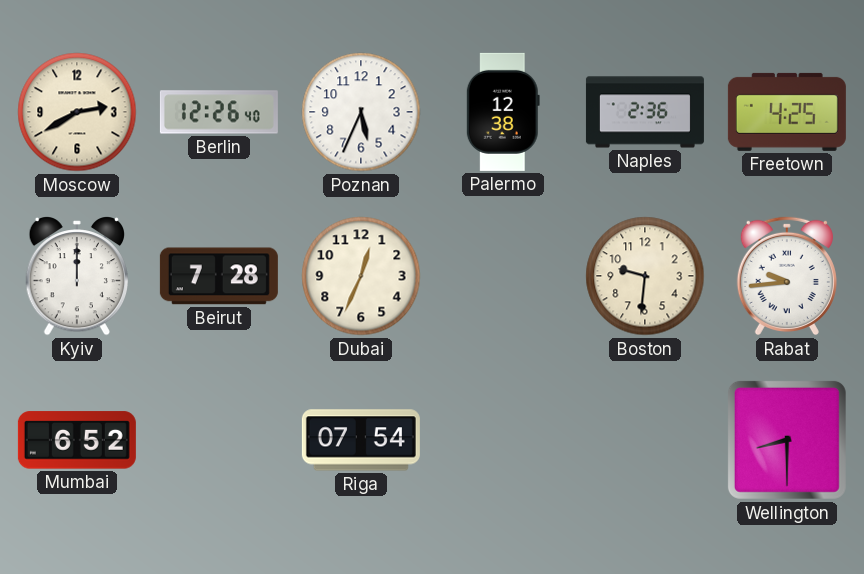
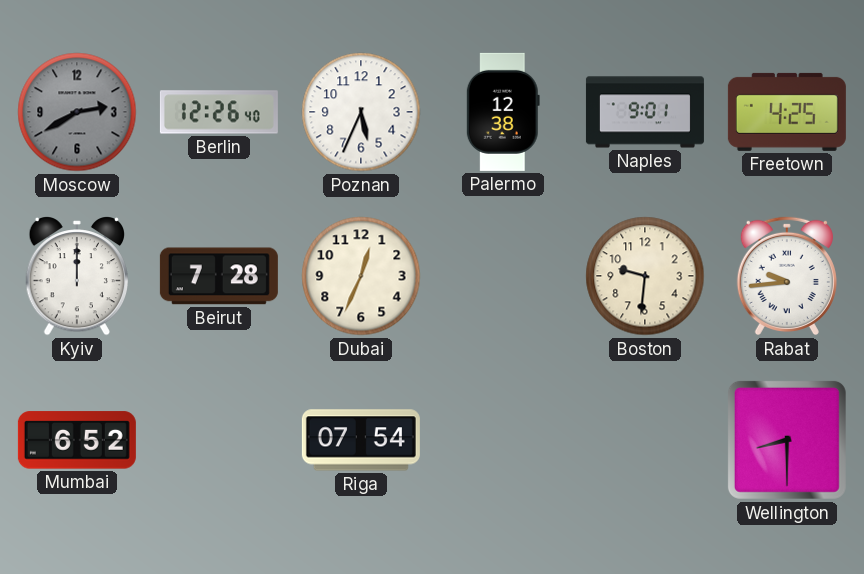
Moscow dial: cream -> grey (77, 112)
Naples: 2:36 -> 9:01 (645, 112)
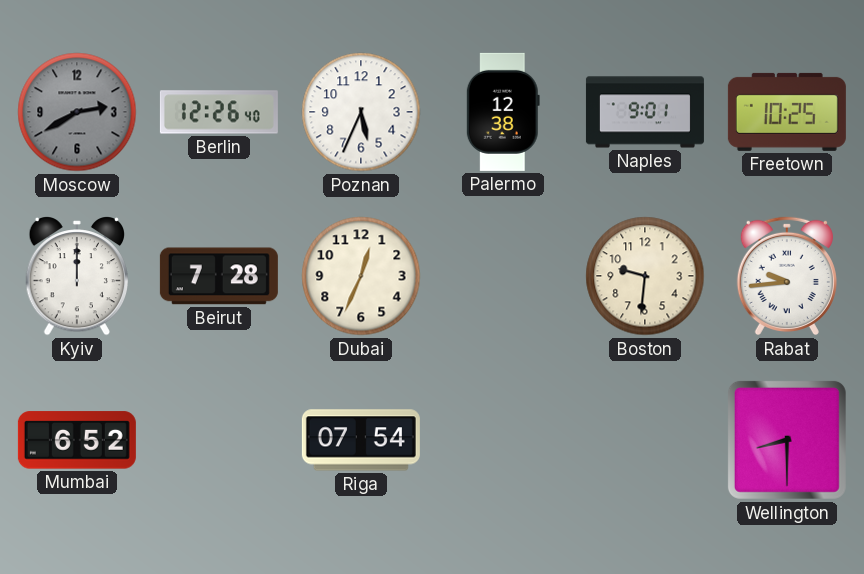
Freetown: 4:25 -> 10:25 (787, 112)
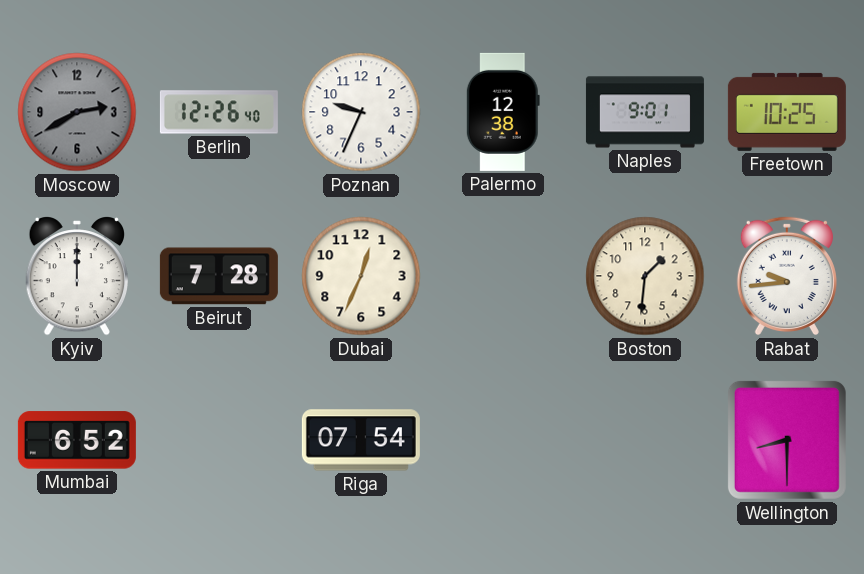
Poznan: 5:34 -> 9:34 (361, 112)
Boston: 9:31 -> 1:31 (645, 276)
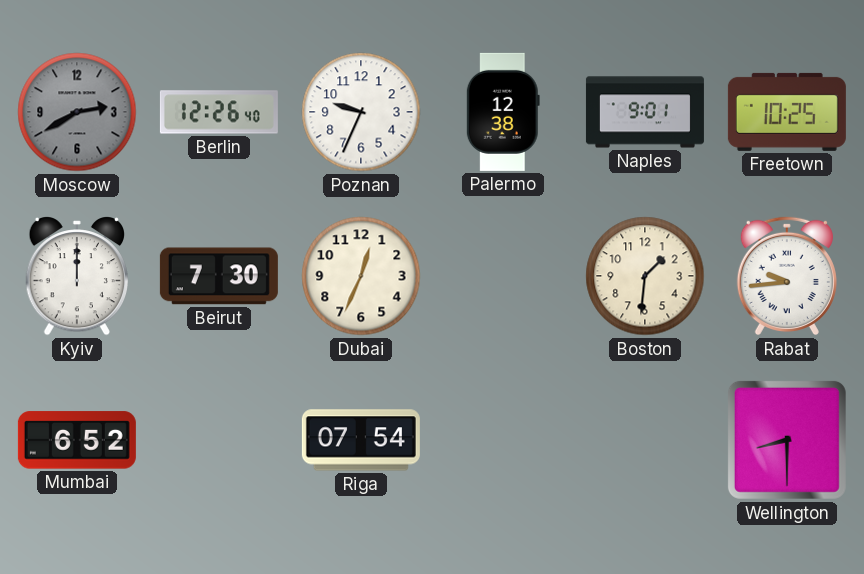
Beirut: 7:28 -> 7:30 (219, 276)
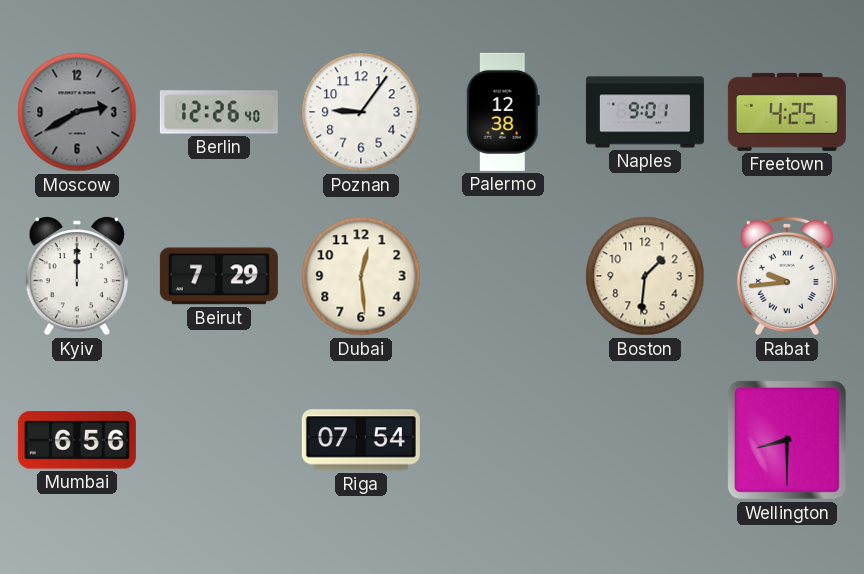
Poznan: 9:34 -> 9:06 (361, 112)
Freetown: 10:25 -> 4:25 (787, 112)
Beirut: 7:30 -> 7:29 (219, 276)
Dubai: 12:34 -> 12:29 (361, 276)
Mumbai: 6:52 -> 6:56 (77, 440)
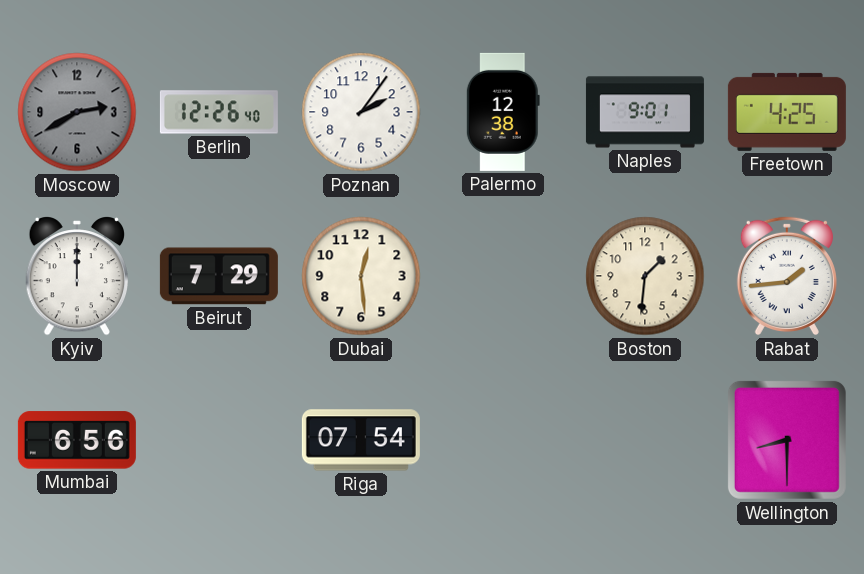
Poznan: 9:06 -> 2:06 (361, 112)
Rabat: 9:44 -> 1:44 (787, 276)
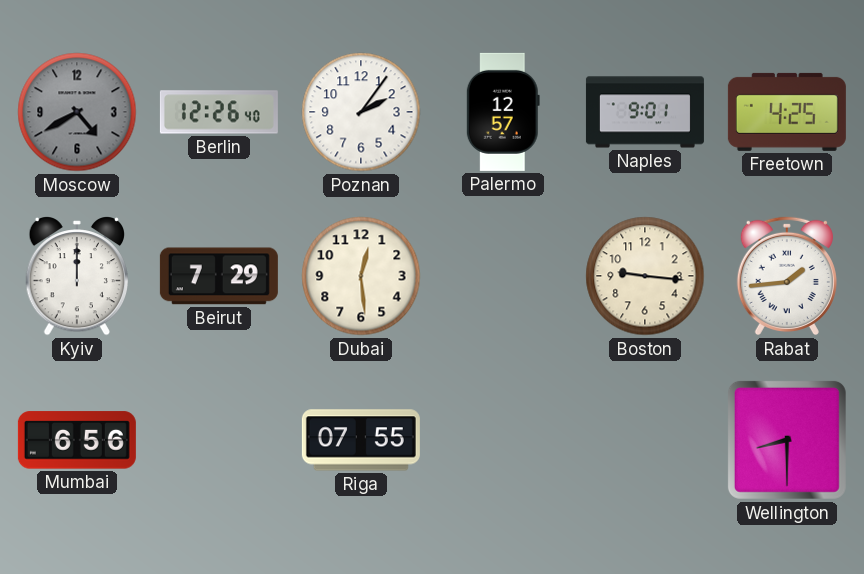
Moscow: 2:40 -> 4:40 (77, 112)
Palermo: 12:38 -> 12:57 (503, 112)
Boston: 1:31 -> 9:16 (645, 276)
Riga: 07:54 -> 07:55 (361, 440)
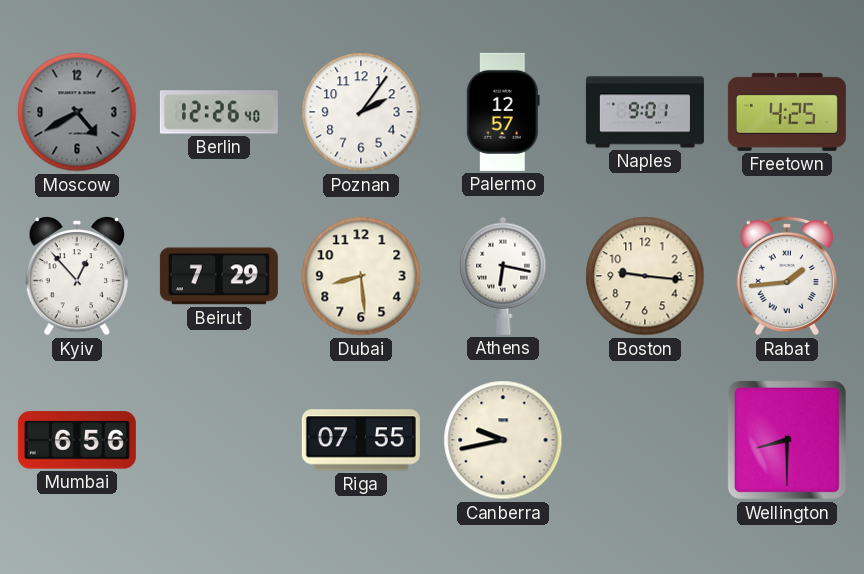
Kyiv: 12:00 -> 12:53 (76, 277)
Dubai: 12:29 -> 8:29 (361, 276)
Athens: none -> 6:17 (503, 276)
Canberra: none -> 9:43 (503, 440)
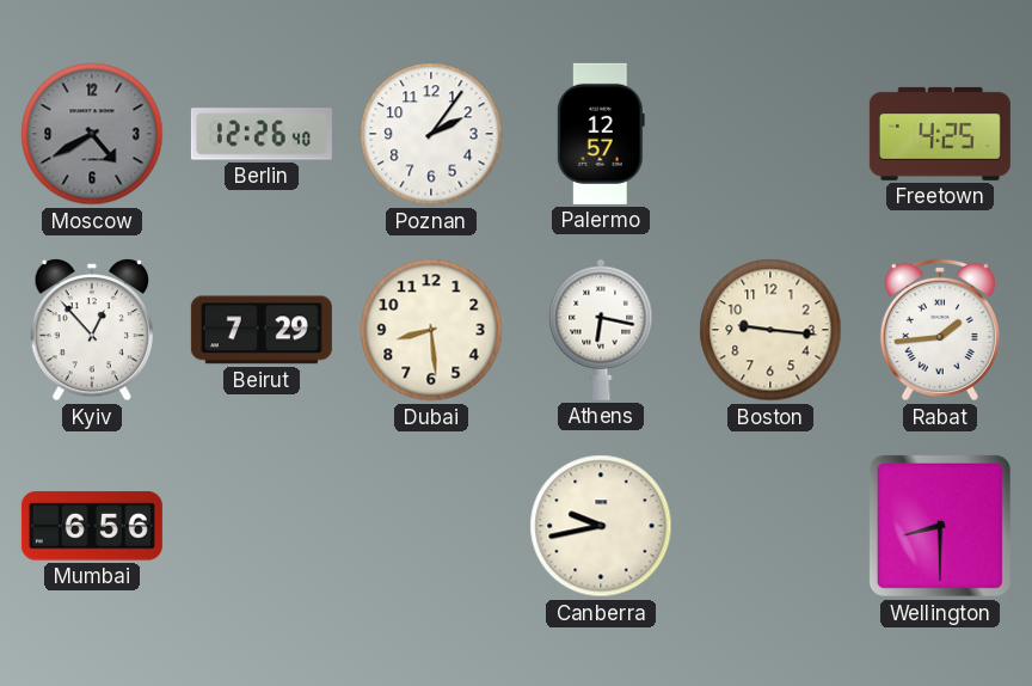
Naples: 9:01 -> none (645, 112)
Riga: 07:55 -> none (361, 440)
